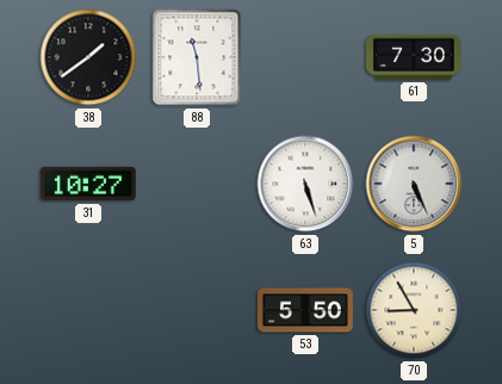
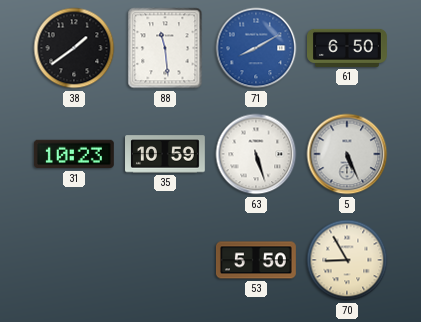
71: none -> 8:10 (256, 48)
61: 7:30 -> 6:50 (348, 48)
31: 10:27 -> 10:23 (74, 154)
35: none -> 10:59 (166, 154)
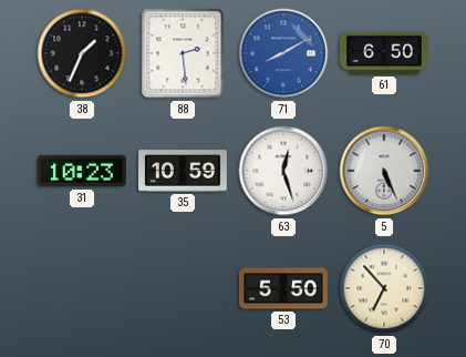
38: 1:39 -> 1:34 (82, 53)
88: 11:29 -> 2:29 (183, 53)
63: 5:27 -> 12:27 (283, 171)
70: 8:55 -> 6:53 (384, 288)
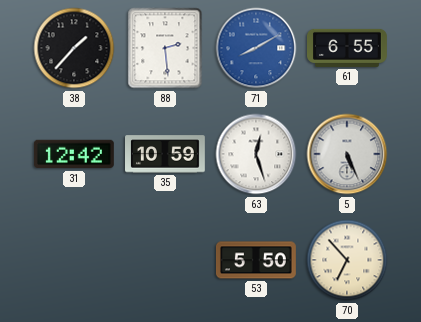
38: 1:34 -> 1:37 (74, 48)
61: 6:50 -> 6:55 (348, 48)
31: 10:23 -> 12:42 (74, 154)
